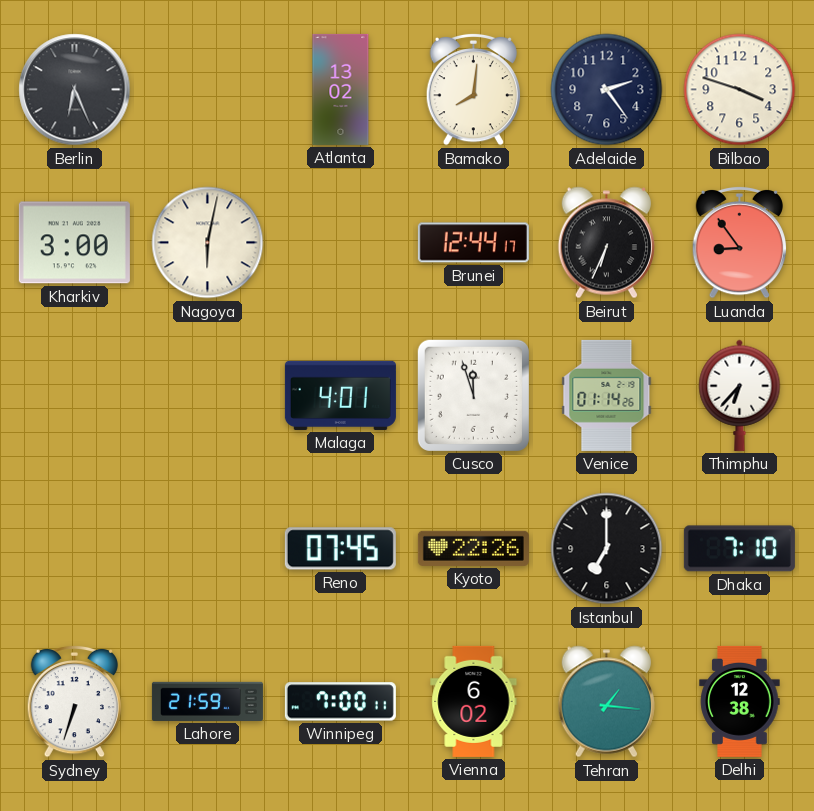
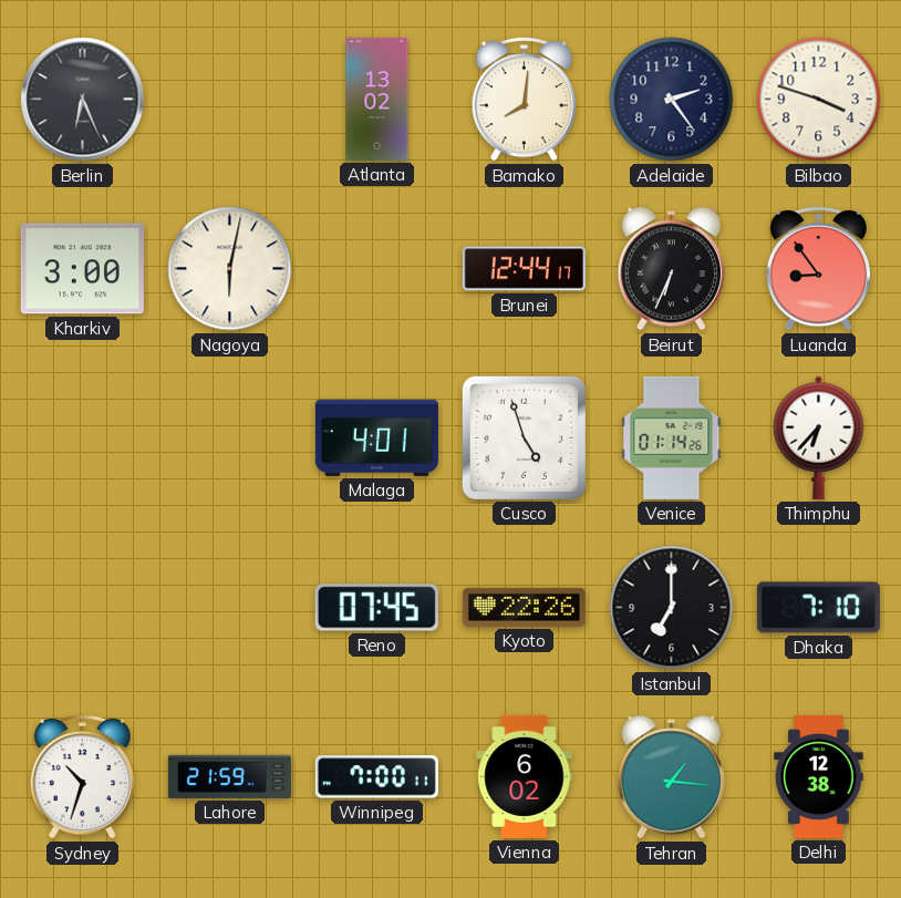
Cusco: 11:57 -> 4:57 (524, 437)
Sydney: 6:33 -> 10:33 (82, 776)
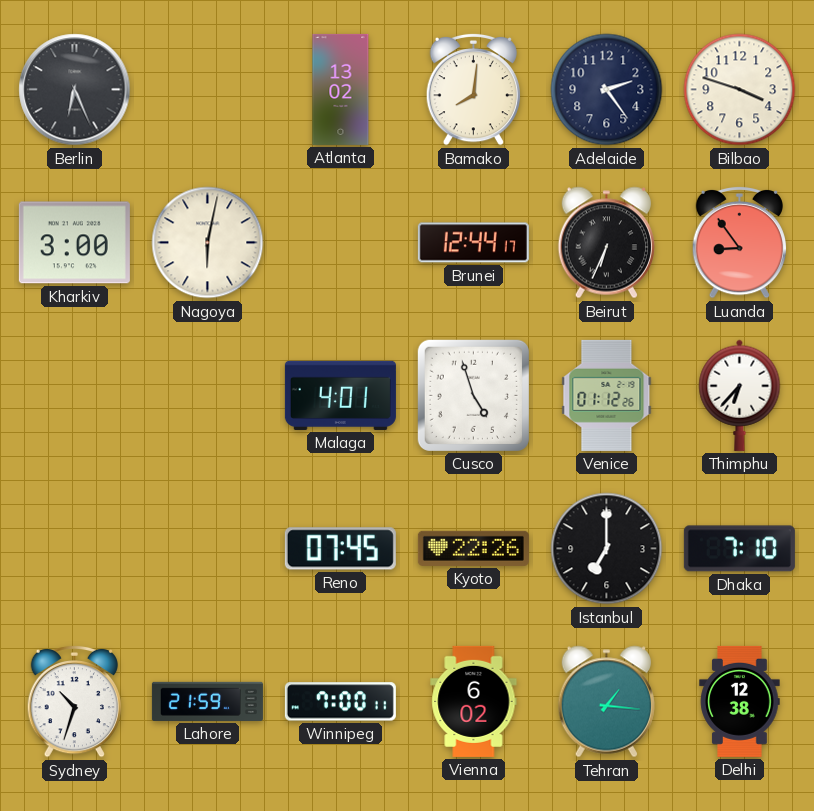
Venice: 01:14 -> 01:12 (607, 395)
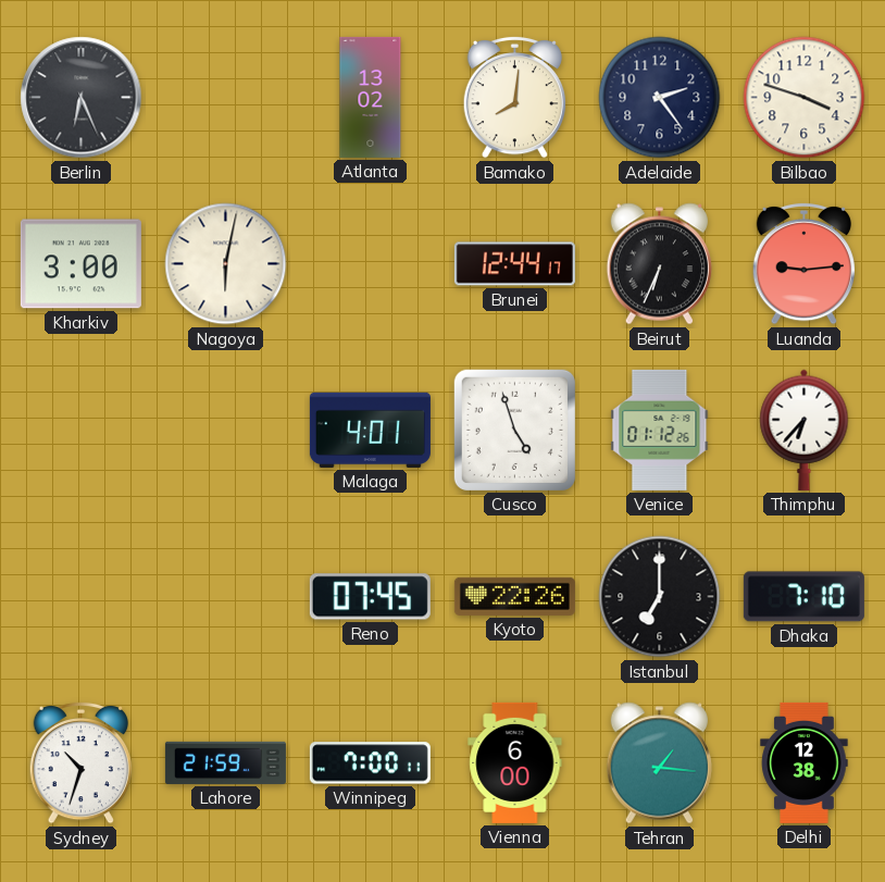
Luanda: 8:54 -> 9:14 (803, 263)
Vienna: 6:02 -> 6:00 (515, 762)
